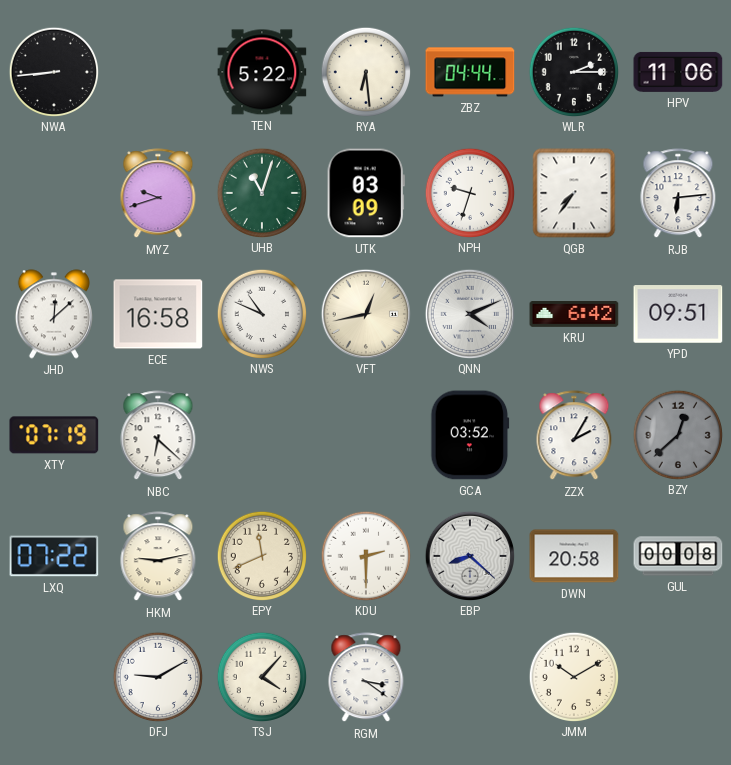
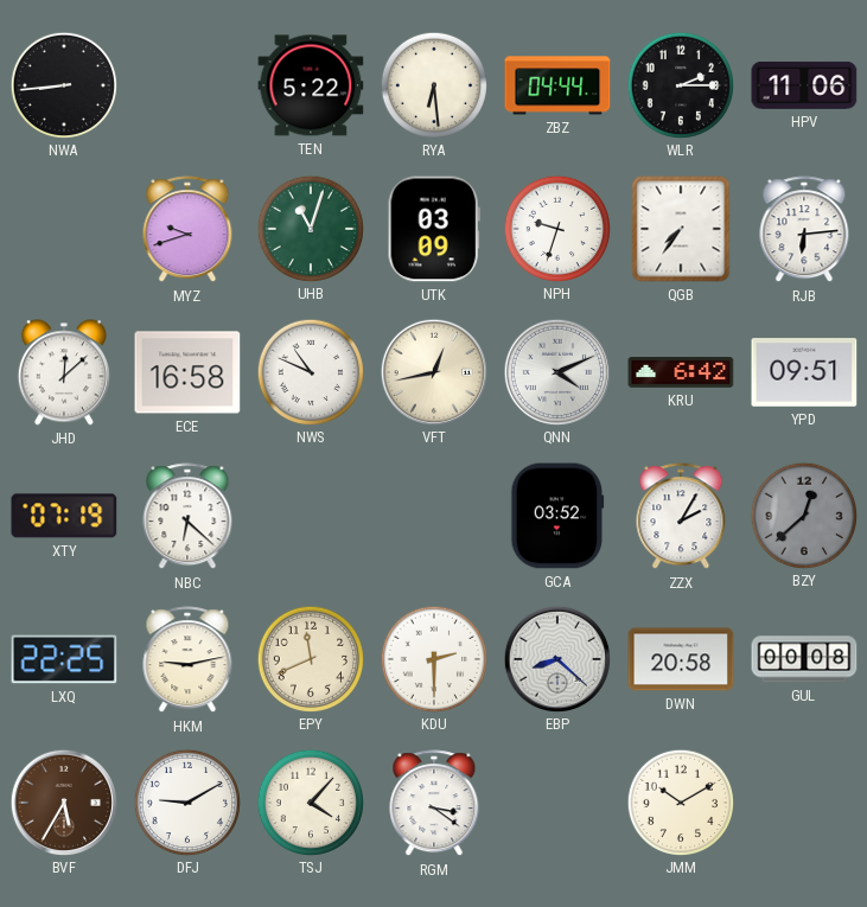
LXQ: 07:22 -> 22:25 (64, 659)
BVF: none -> 5:35 (63, 801)
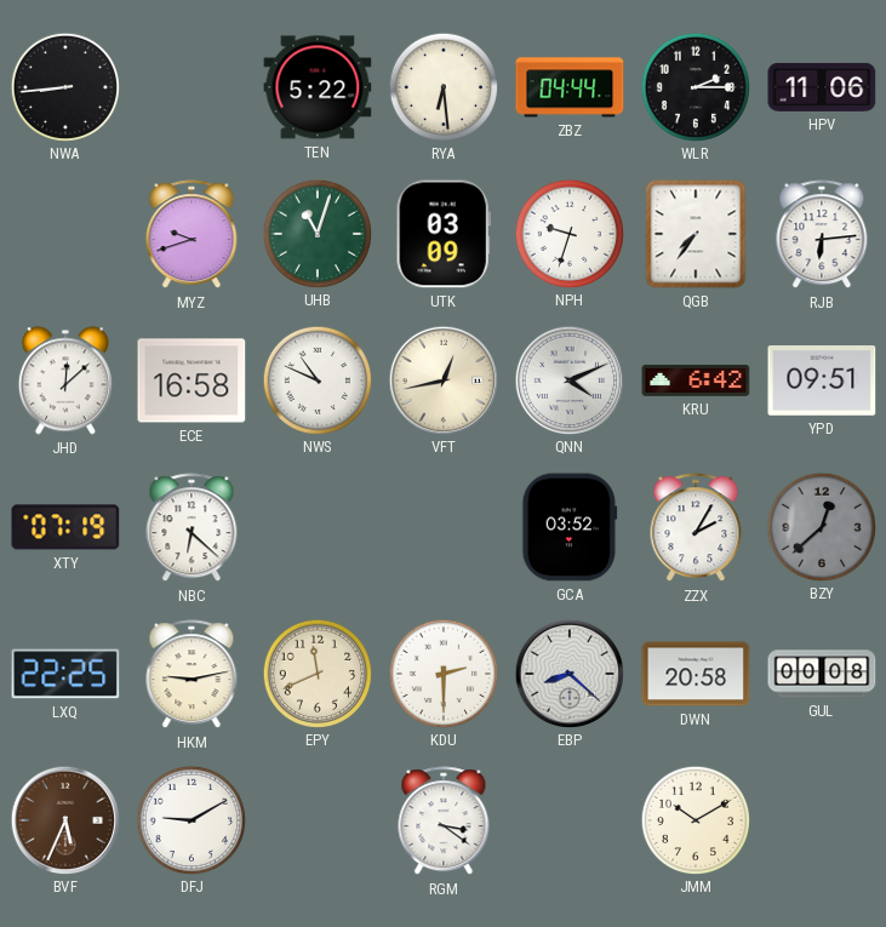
BVF: 5:35 -> 5:34 (64, 819)
TSJ: 4:07 -> none (310, 801)
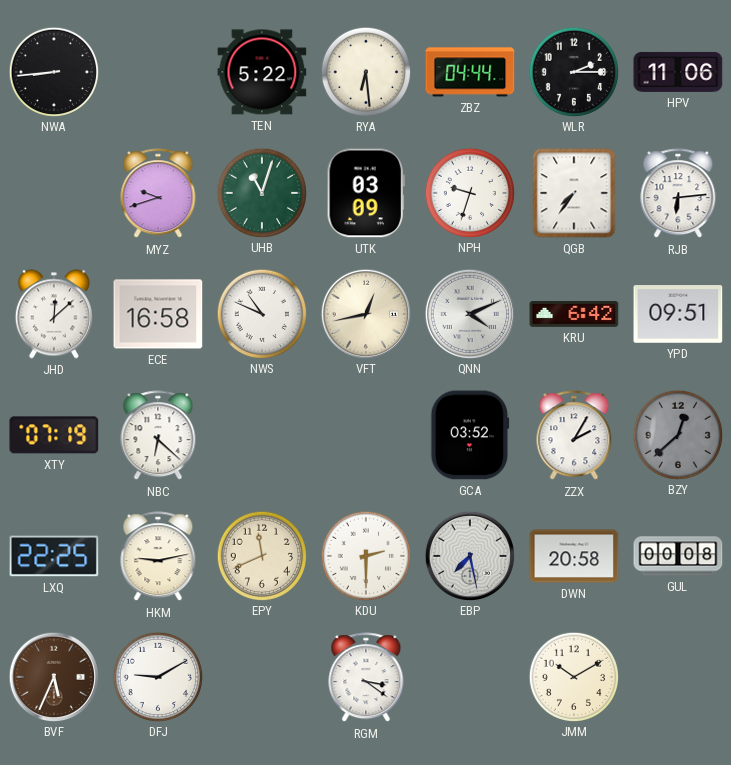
EBP: 8:22 -> 7:28 (469, 555)
